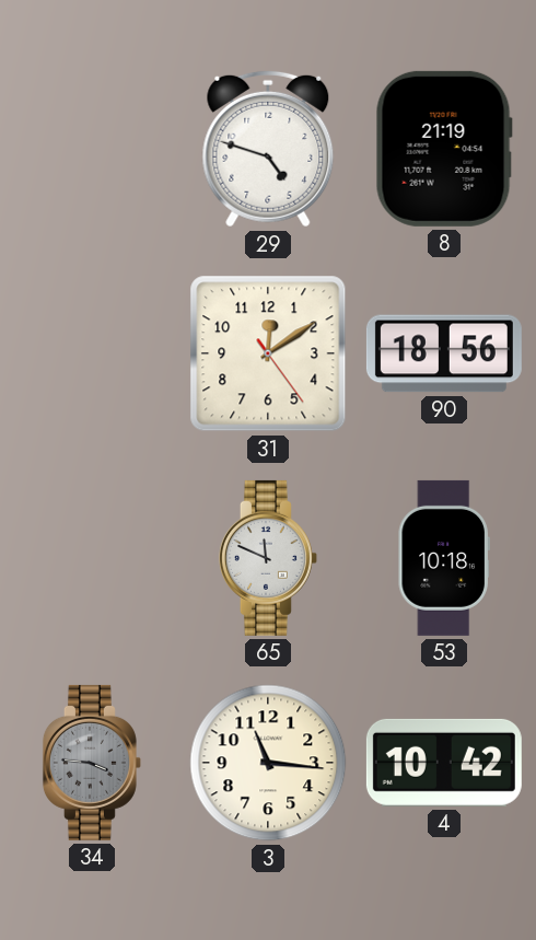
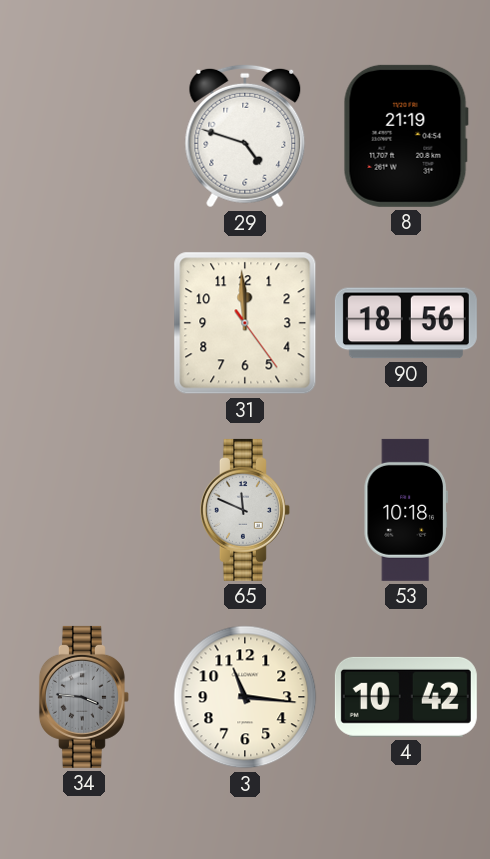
31: 12:09 -> 11:59 (245, 323)
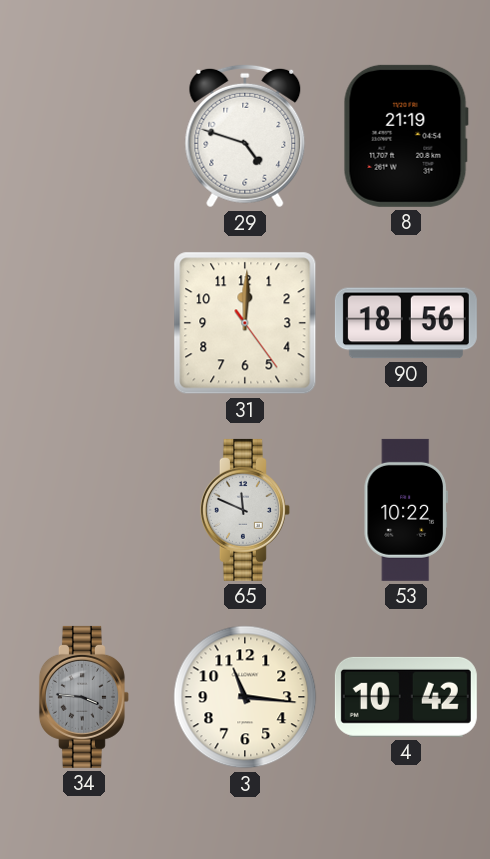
31: 11:59 -> 12:00 (245, 323)
53: 10:18 -> 10:22 (406, 510)
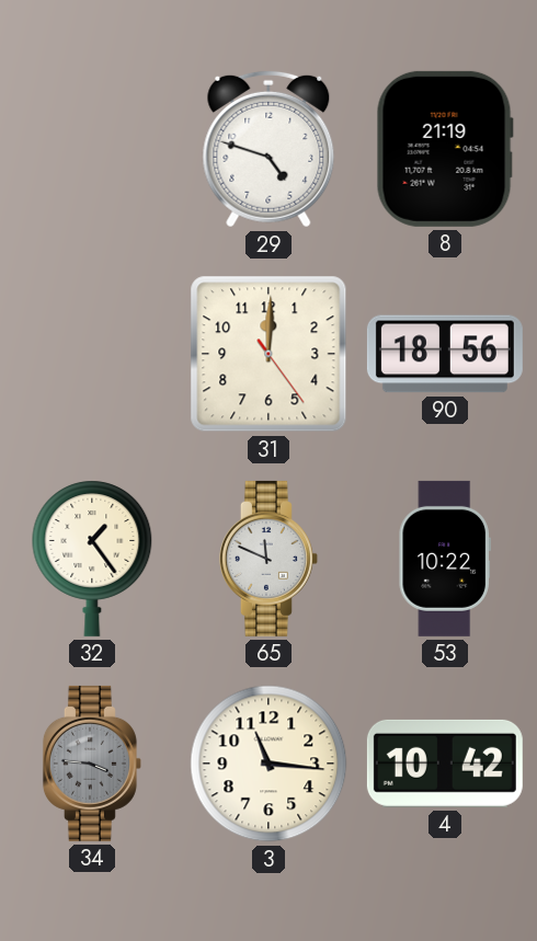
32: none -> 1:24 (92, 559)
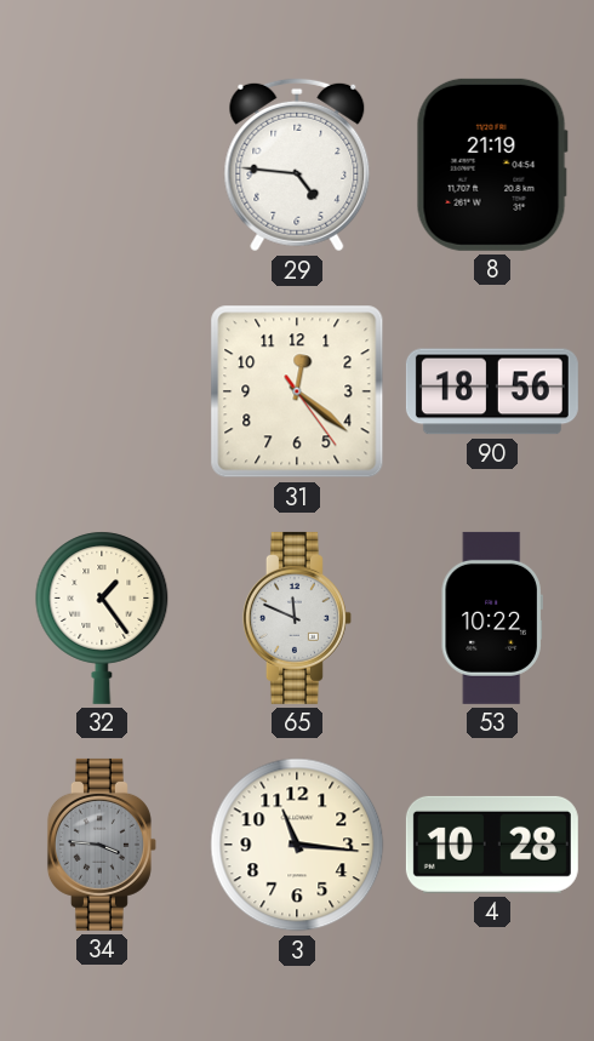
29: 4:48 -> 4:46 (297, 165)
31: 12:00 -> 12:21 (297, 391)
4: 10:42 -> 10:28 (492, 845)
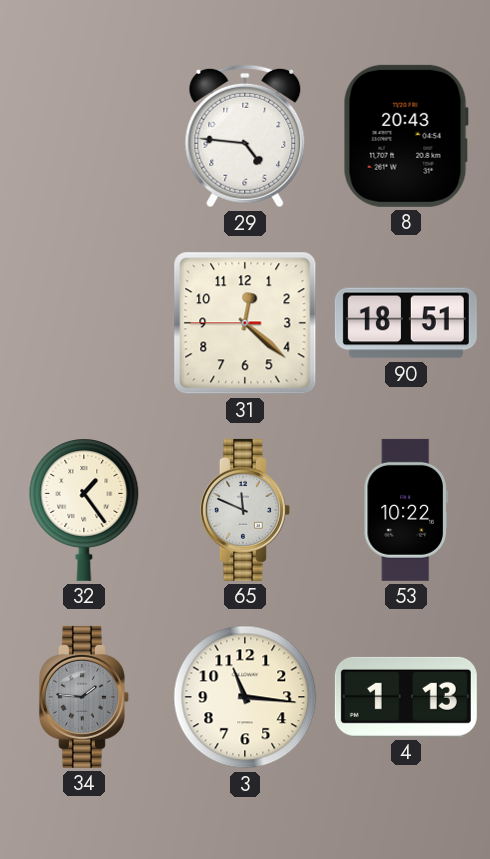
8: 21:19 -> 20:43 (406, 136)
31: 12:21:24 -> 12:21:45 (245, 323)
90: 18:56 -> 18:51 (406, 323)
34: 3:46 -> 1:46 (84, 697)
4: 10:28 -> 1:13 (406, 697)
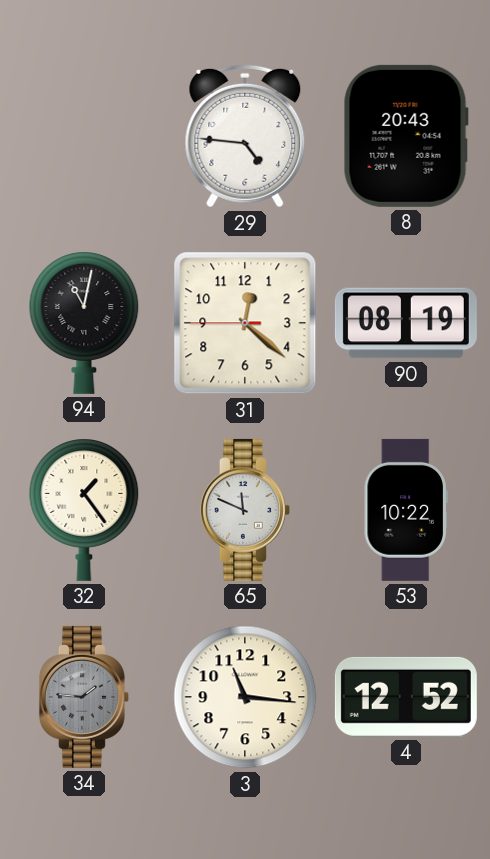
94: none -> 11:02 (84, 323)
90: 18:51 -> 08:19 (406, 323)
4: 1:13 -> 12:52 (406, 697)
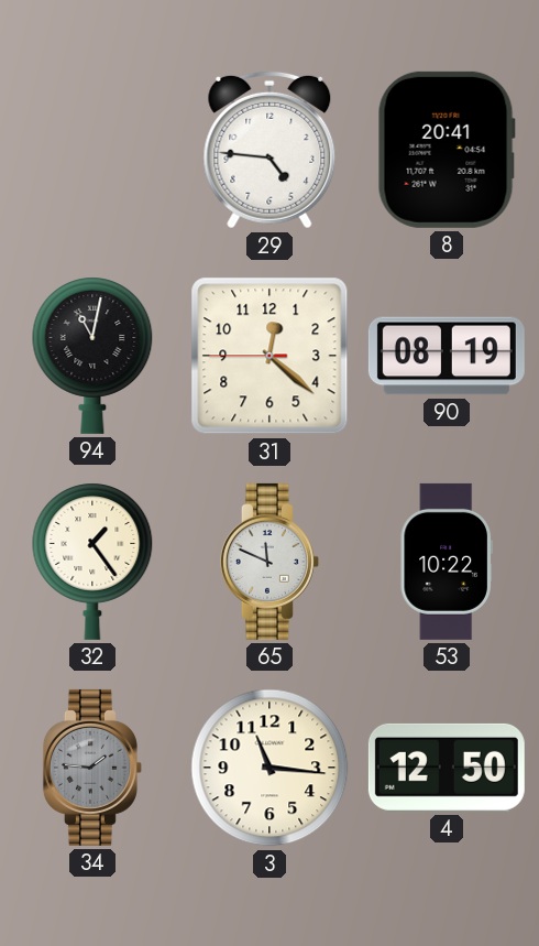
8: 20:43 -> 20:41 (447, 150)
4: 12:52 -> 12:50 (447, 768)
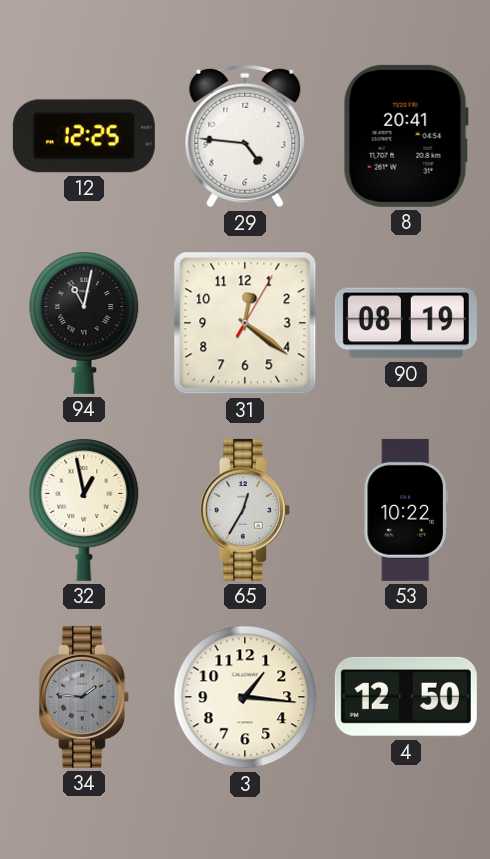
12: none -> 12:25 (84, 136)
31: 12:21:45 -> 12:21:05 (245, 323)
32: 1:24 -> 12:58 (84, 510)
65: 11:49 -> 12:35 (245, 510)
3: 11:16 -> 1:16 (245, 697)
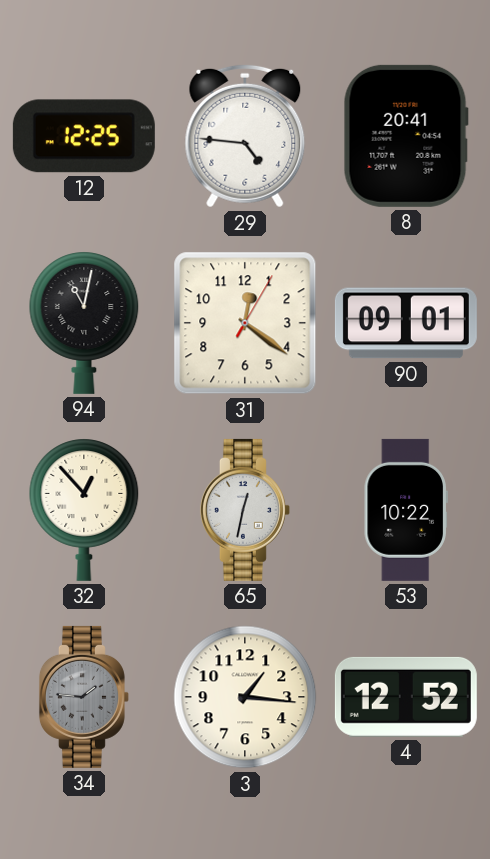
90: 08:19 -> 09:01 (406, 323)
32: 12:58 -> 12:53 (84, 510)
65: 12:35 -> 12:32 (245, 510)
4: 12:50 -> 12:52 (406, 697)
